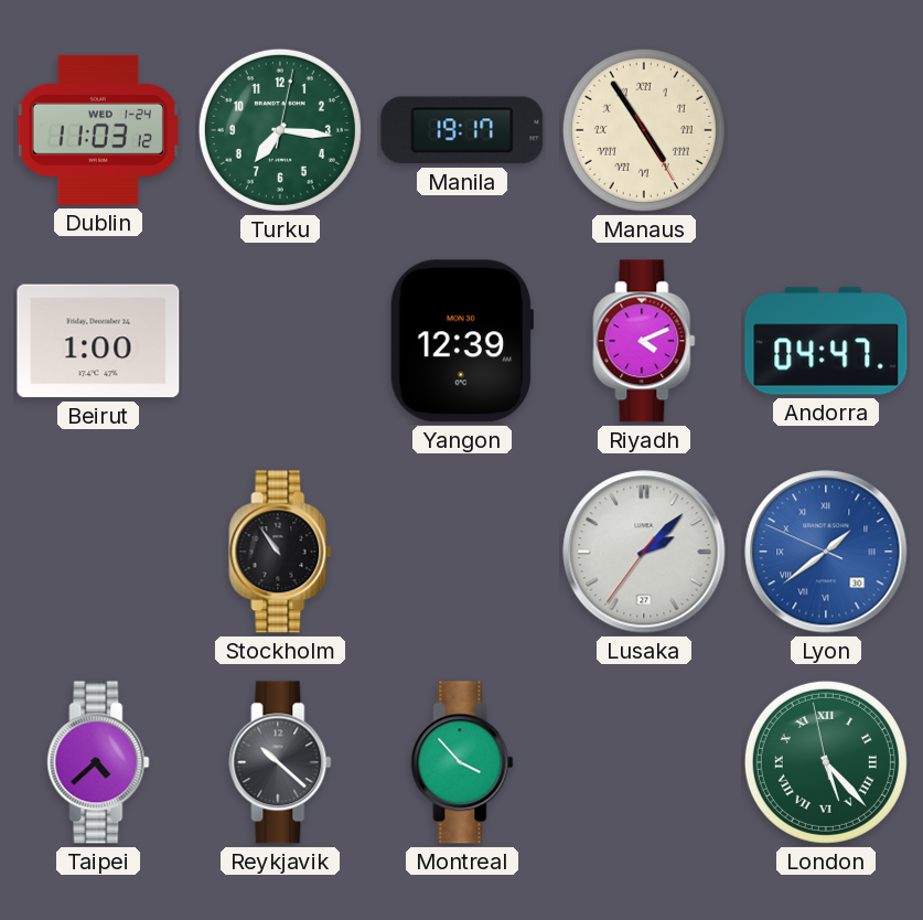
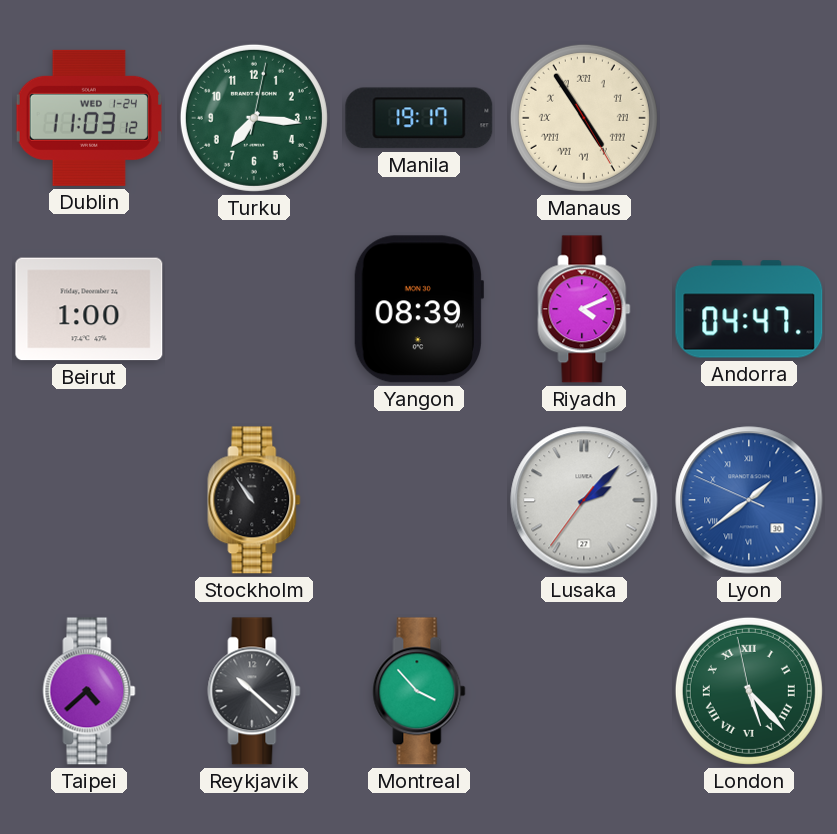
Yangon: 12:39 -> 08:39 (418, 309)
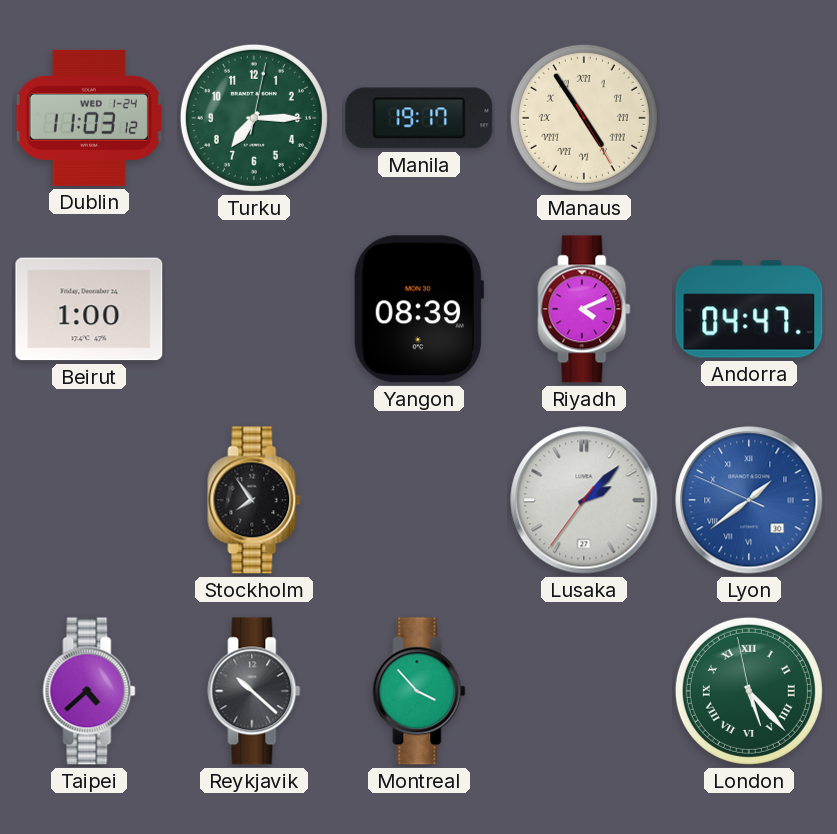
Turku: 7:16 -> 7:15 (254, 118)
Stockholm: 10:54 -> 7:54 (254, 500)
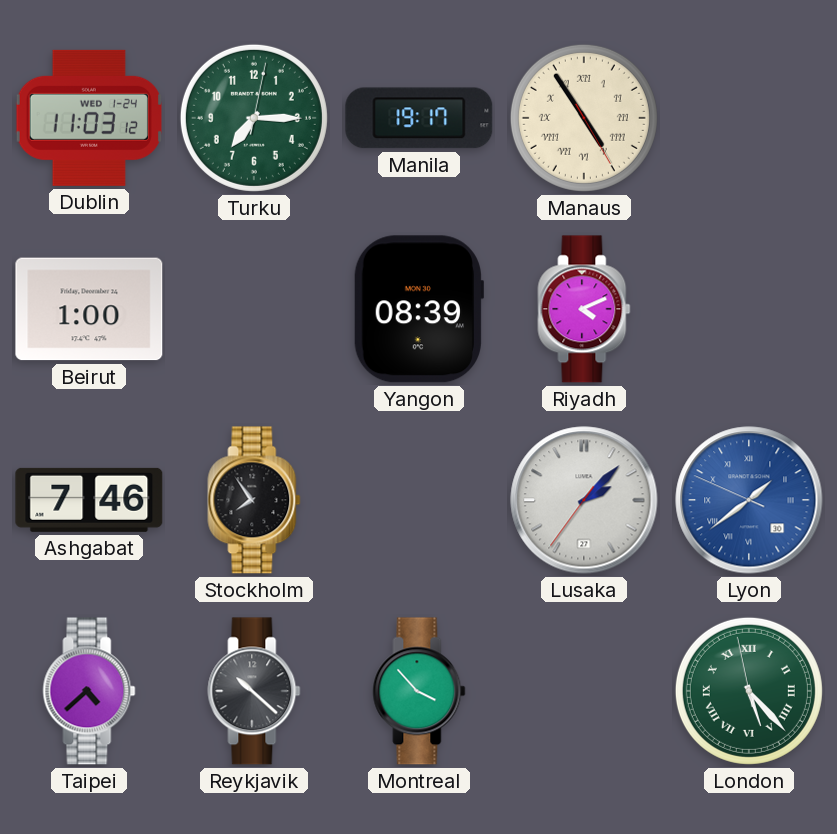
Andorra: 04:47 -> none (749, 309)
Ashgabat: none -> 7:46 (89, 500)
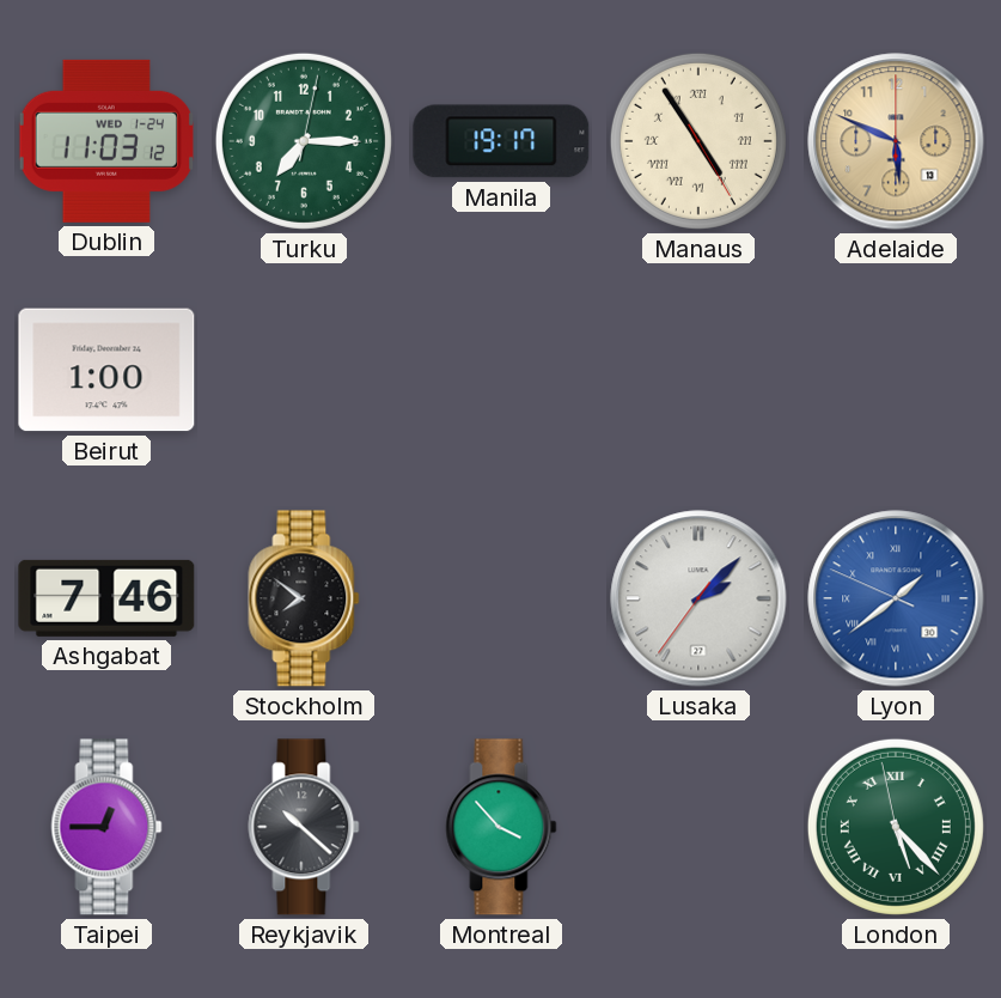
Adelaide: none -> 5:49 (896, 141)
Yangon: 08:39 -> none (418, 309)
Riyadh: 4:11 -> none (584, 309)
Stockholm: 7:54 -> 7:51 (304, 598)
Taipei: 4:38 -> 12:45 (106, 827)
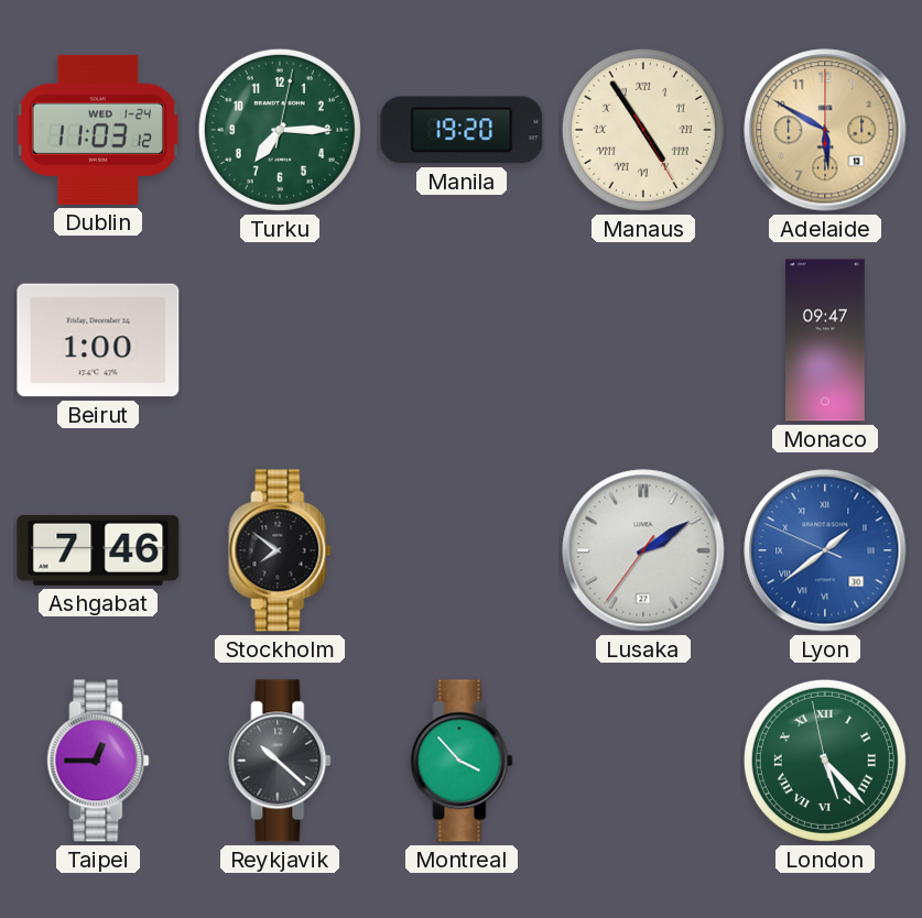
Manila: 19:17 -> 19:20 (462, 130)
Adelaide: 5:49 -> 5:50 (825, 130)
Monaco: none -> 09:47 (826, 340)
Lusaka: 2:07 -> 2:09 (643, 550)
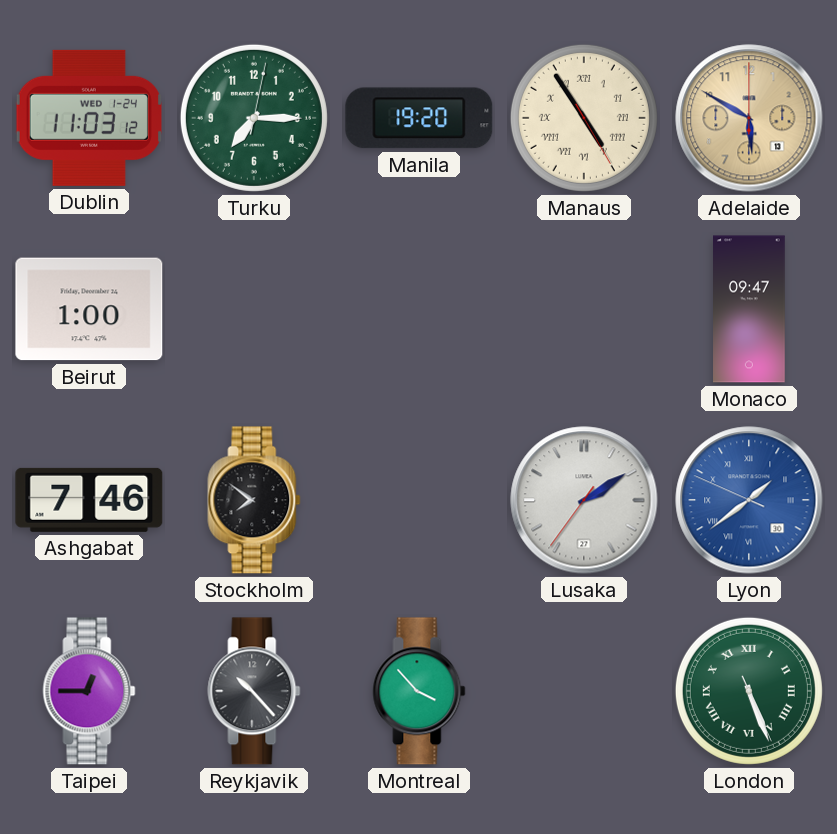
Reykjavik: 10:22 -> 10:23 (254, 691)
London: 5:22 -> 5:26 (749, 691)
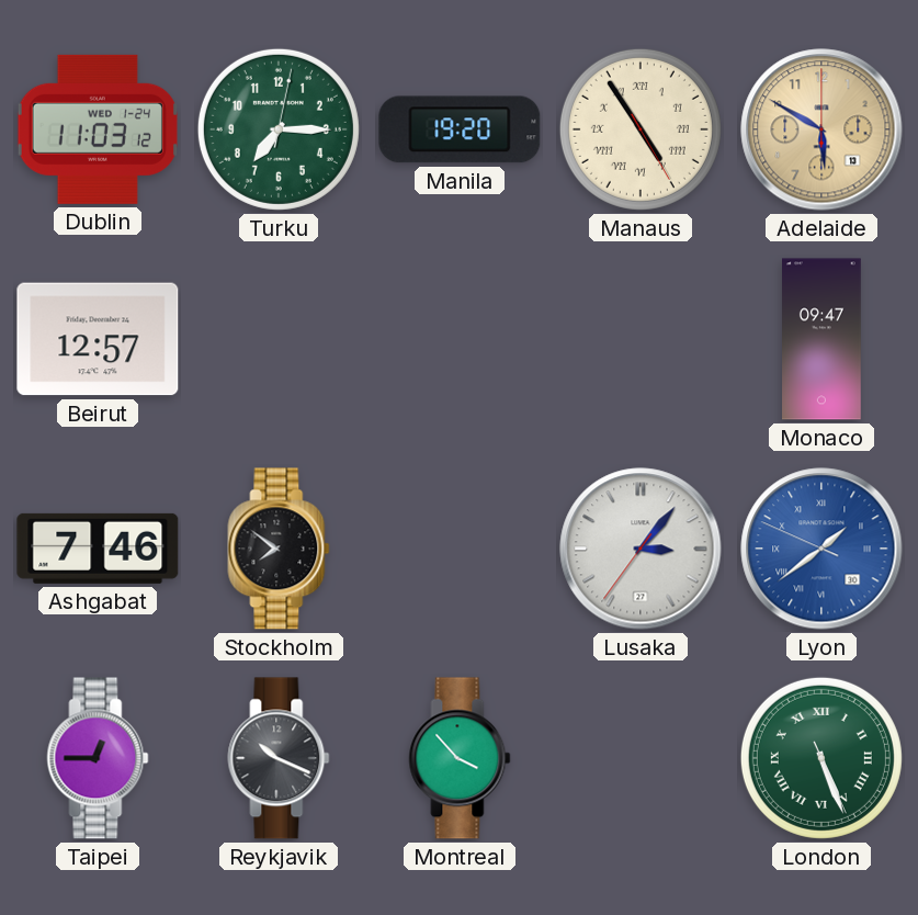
Beirut: 1:00 -> 12:57 (98, 339)
Lusaka: 2:09 -> 3:06 (641, 549)
Reykjavik: 10:23 -> 10:19 (279, 758)
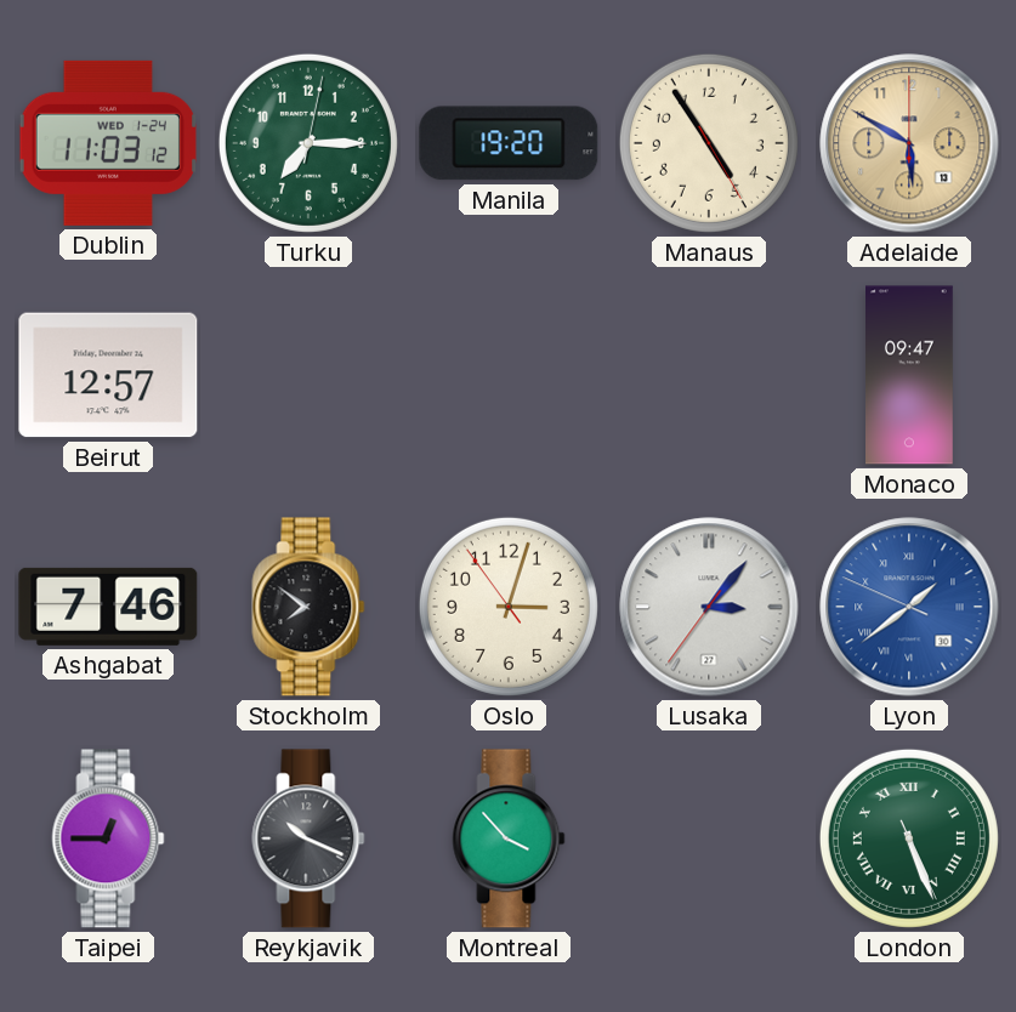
Manaus numerals: Roman -> Arabic (709, 143)
Oslo: none -> 3:02 (509, 607)
